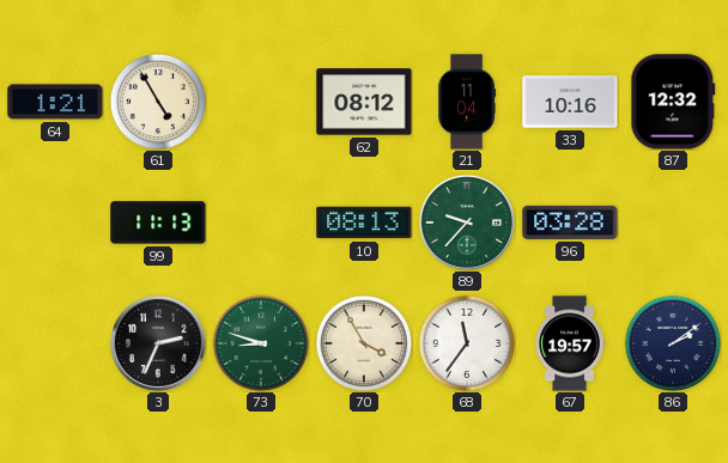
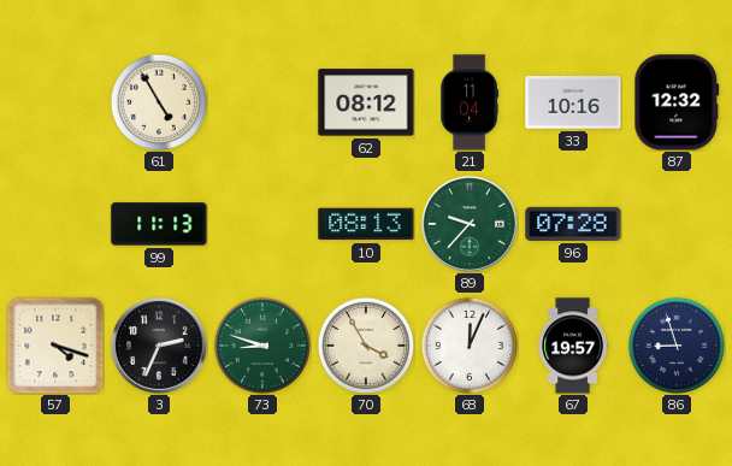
64: 1:21 -> none (55, 102)
96: 03:28 -> 07:28 (573, 224)
57: none -> 4:18 (55, 346)
68: 11:36 -> 12:04 (468, 344)
86: 2:09 -> 8:57 (675, 344)
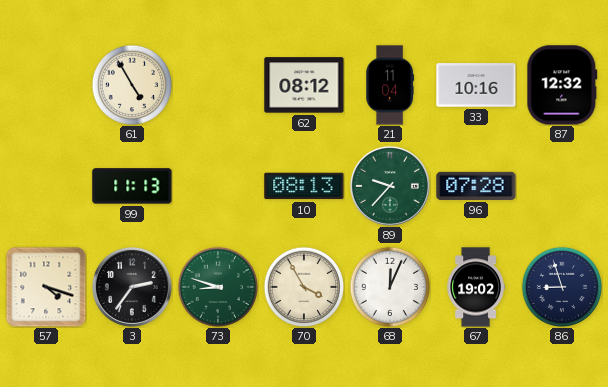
3: 2:34 -> 2:36 (132, 287)
67: 19:57 -> 19:02 (475, 287)
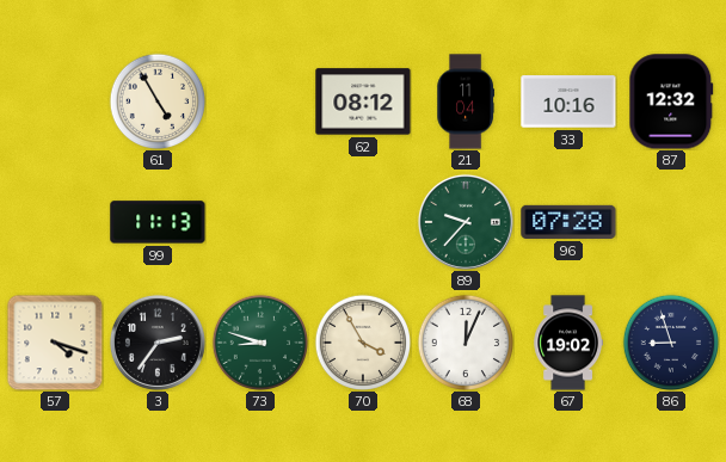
10: 08:13 -> none (304, 186)
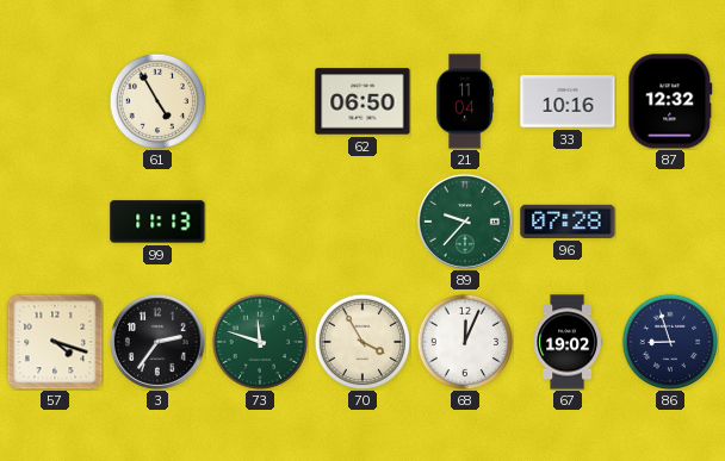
62: 08:12 -> 06:50 (362, 101)
73: 8:48 -> 11:48 (259, 341)
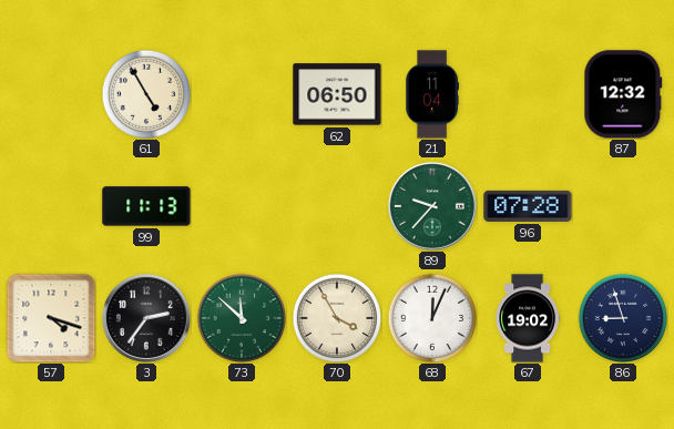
33: 10:16 -> none (568, 101)
73: 11:48 -> 11:52 (241, 317)
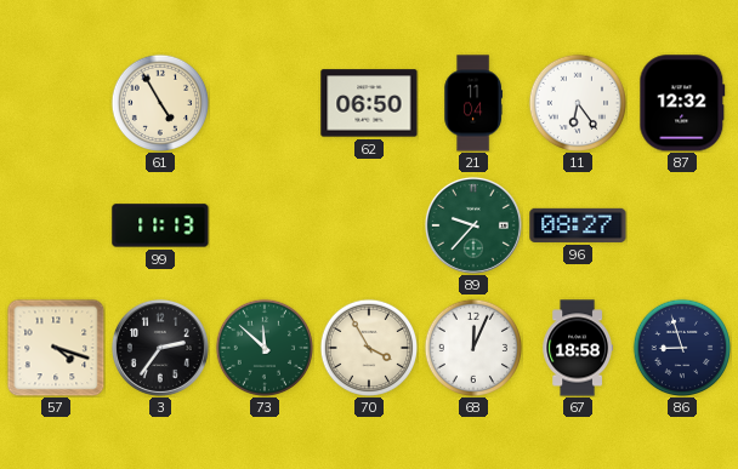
11: none -> 6:24 (577, 102)
96: 07:28 -> 08:27 (578, 225)
67: 19:02 -> 18:58 (577, 348)
